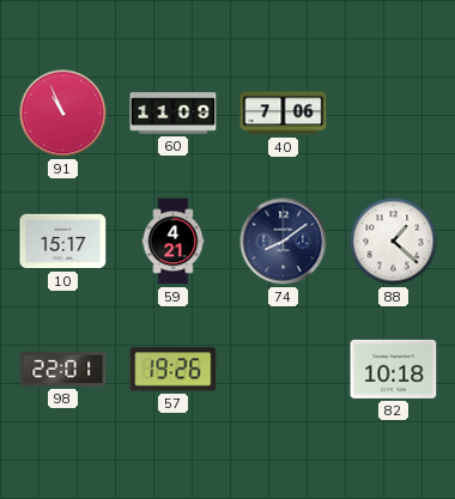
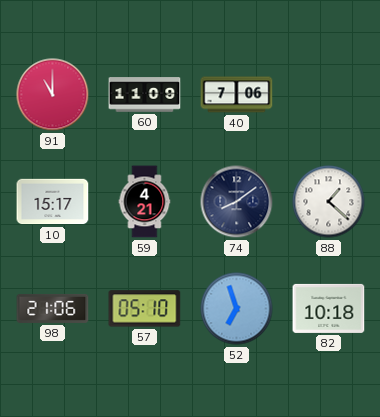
91: 10:56 -> 11:00 (53, 95)
98: 22:01 -> 21:06 (53, 308)
57: 19:26 -> 05:10 (145, 309)
52: none -> 6:57 (237, 309)
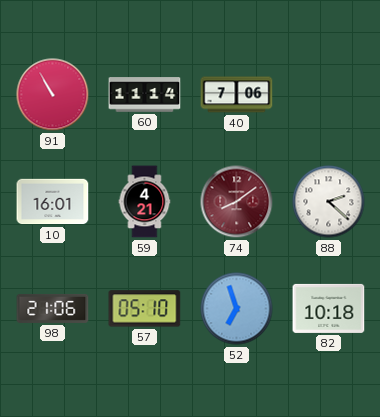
91: 11:00 -> 10:55 (53, 95)
60: 11:09 -> 11:14 (145, 95)
10: 15:17 -> 16:01 (53, 202)
74 dial: navy -> burgundy (237, 202)
88: 1:22 -> 2:22 (329, 202)
